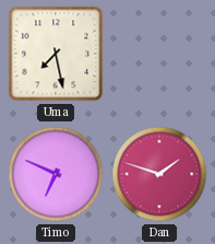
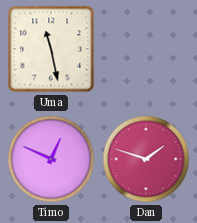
Uma: 7:28 -> 11:28 (51, 49)
Timo: 6:49 -> 12:49 (51, 159)
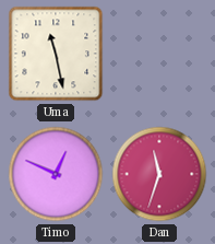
Dan: 1:48 -> 11:33 (159, 174)
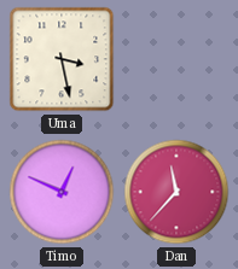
Uma: 11:28 -> 3:28 (62, 59)
Dan: 11:33 -> 11:37 (176, 192)
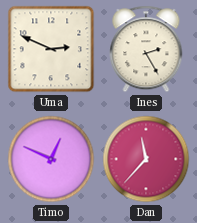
Uma: 3:28 -> 2:49 (51, 49)
Ines: none -> 2:25 (146, 49)
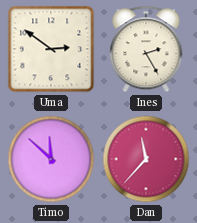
Uma: 2:49 -> 2:51 (51, 49)
Timo: 12:49 -> 11:52 (51, 159)
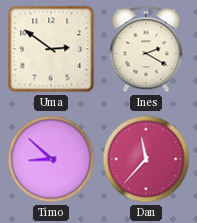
Ines: 2:25 -> 2:20 (146, 49)
Timo: 11:52 -> 8:52 (51, 159)
